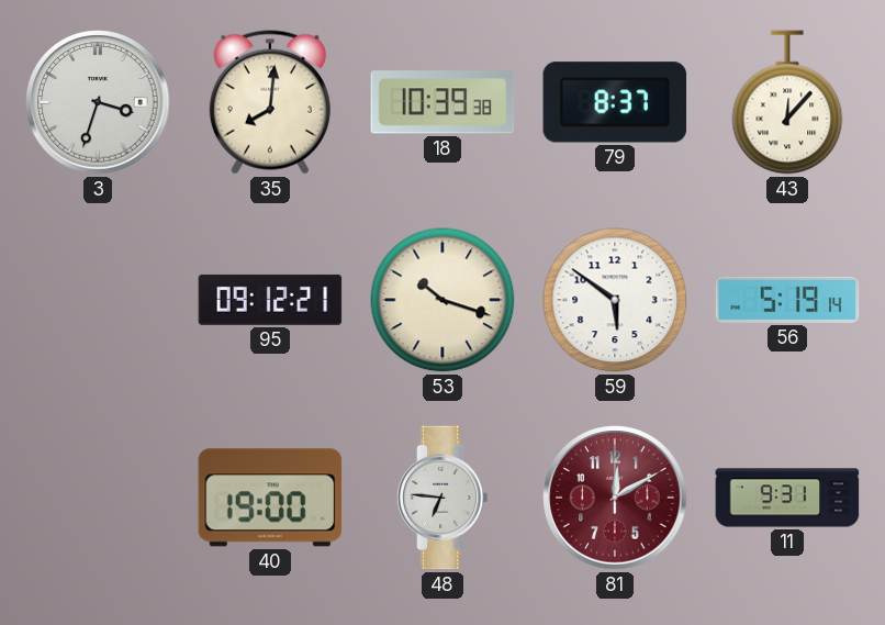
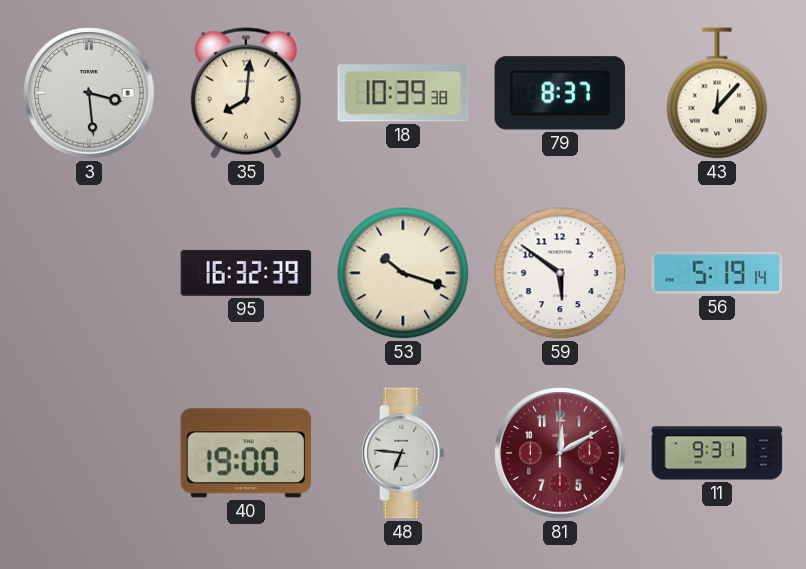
3: 3:33 -> 3:29 (89, 93)
95: 09:12 -> 16:32 (246, 273)
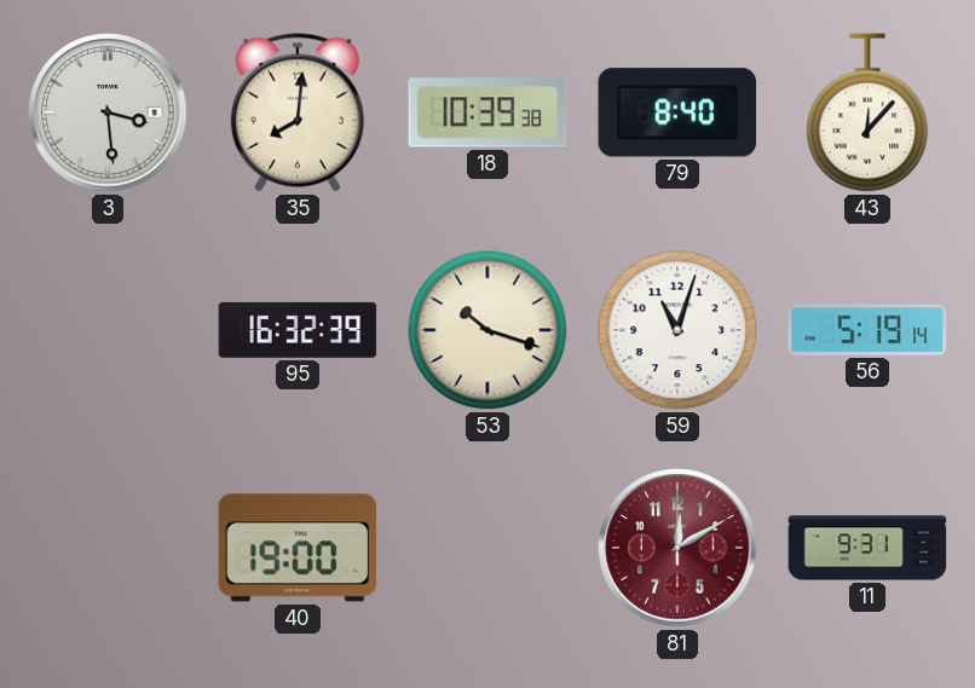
79: 8:37 -> 8:40 (677, 112)
59: 5:51 -> 11:03 (677, 330)
48: 6:46 -> none (403, 453)
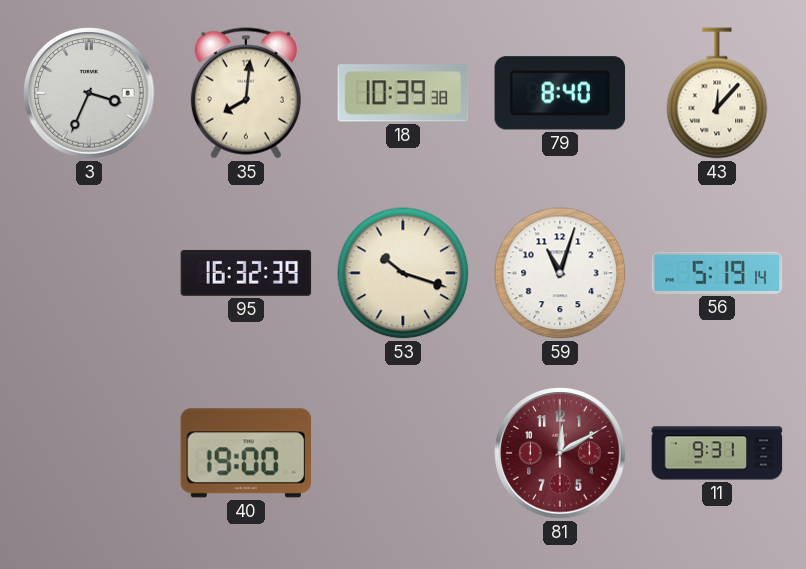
3: 3:29 -> 3:34 (89, 93)
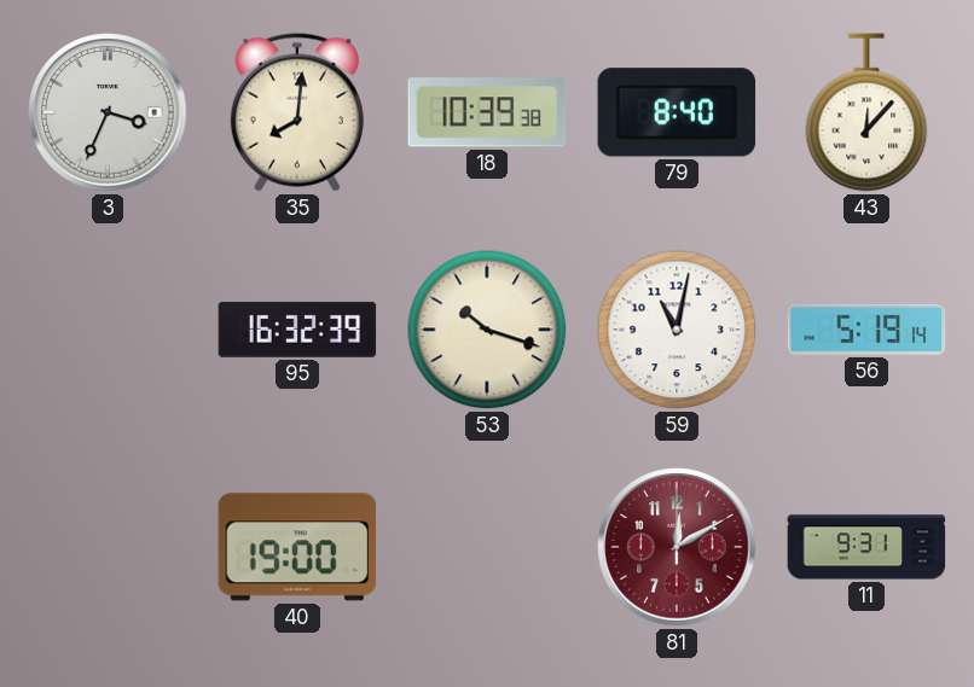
59: 11:03 -> 11:02 (677, 330)
